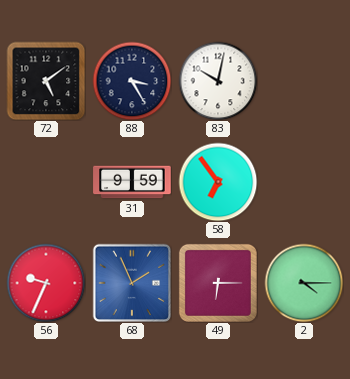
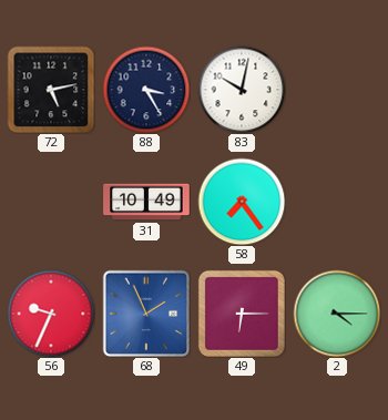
72: 5:09 -> 5:13 (51, 90)
31: 9:59 -> 10:49 (146, 202)
58: 6:54 -> 7:24 (242, 202)
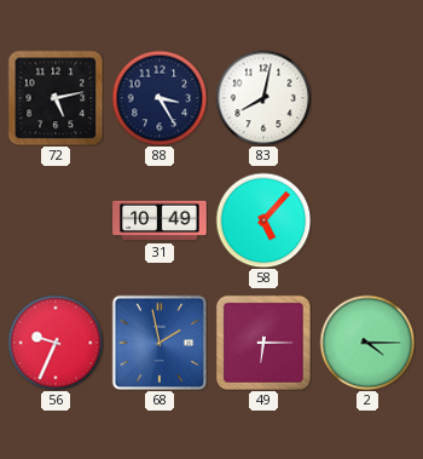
83: 10:02 -> 8:02 (263, 98)
58: 7:24 -> 5:07 (263, 220)
68: 1:56 -> 1:58 (160, 343)
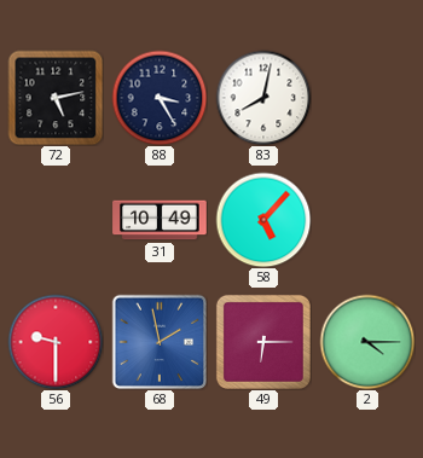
56: 9:34 -> 9:30 (56, 342)
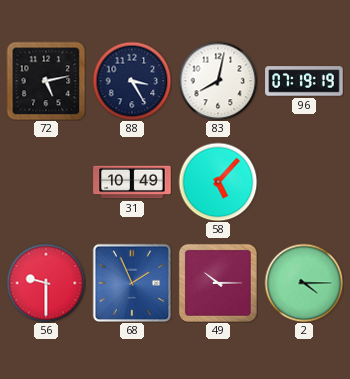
96: none -> 07:19 (304, 81)
68: 1:58 -> 1:56 (132, 283)
49: 6:15 -> 10:15 (218, 283)
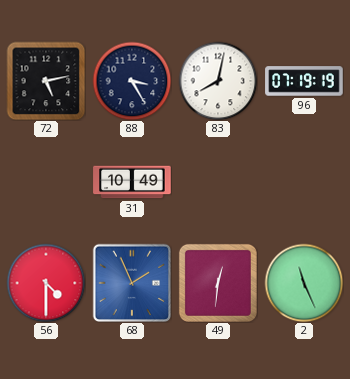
58: 5:07 -> none (218, 182)
56: 9:30 -> 4:30 (46, 283)
49: 10:15 -> 12:31 (218, 283)
2: 4:15 -> 11:26 (304, 283)
